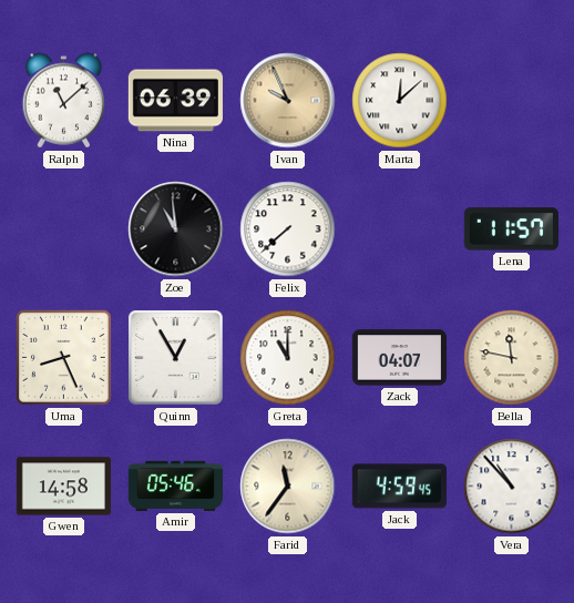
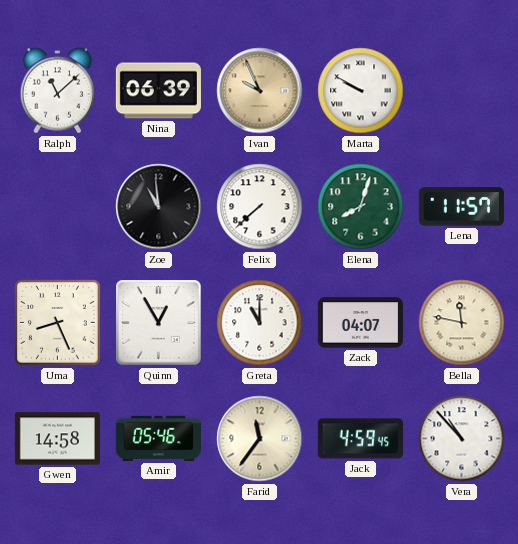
Marta: 12:08 -> 9:50 (361, 91)
Elena: none -> 8:03 (361, 207)
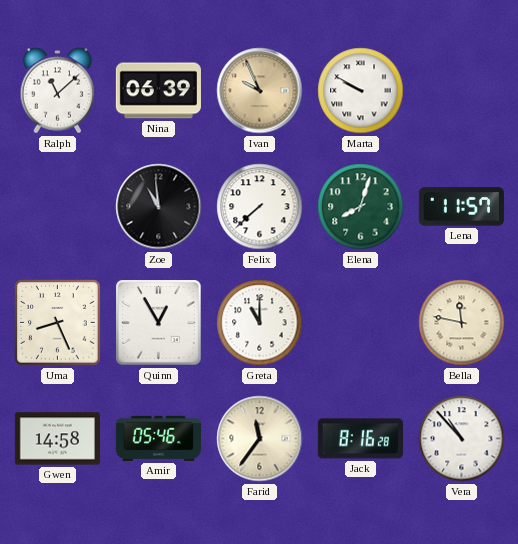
Zack: 04:07 -> none (360, 323)
Jack: 4:59 -> 8:16 (360, 439)
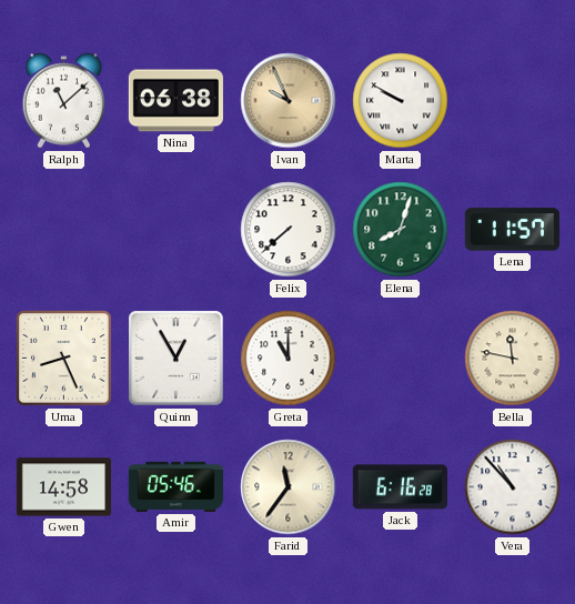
Nina: 06:39 -> 06:38 (175, 101)
Zoe: 10:59 -> none (159, 207)
Jack: 8:16 -> 6:16 (400, 487)
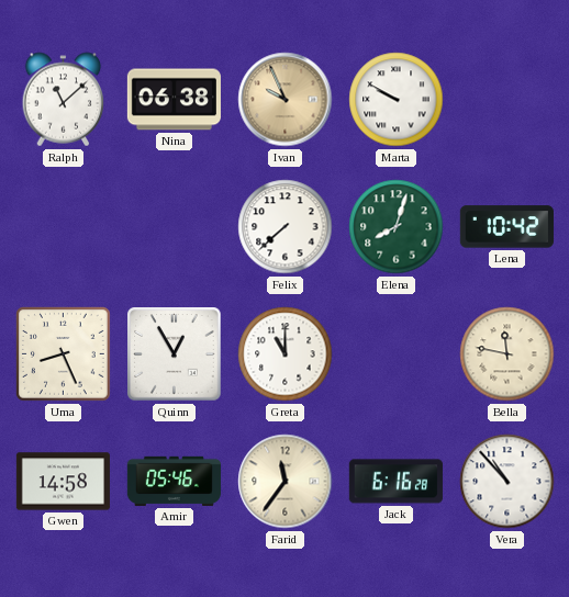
Lena: 11:57 -> 10:42 (506, 227)
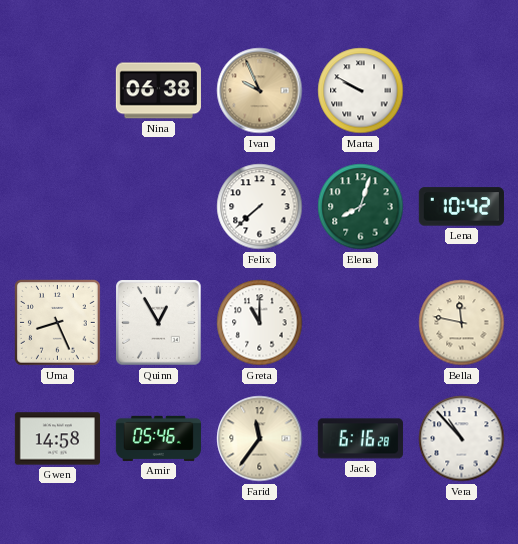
Ralph: 11:08 -> none (64, 100)
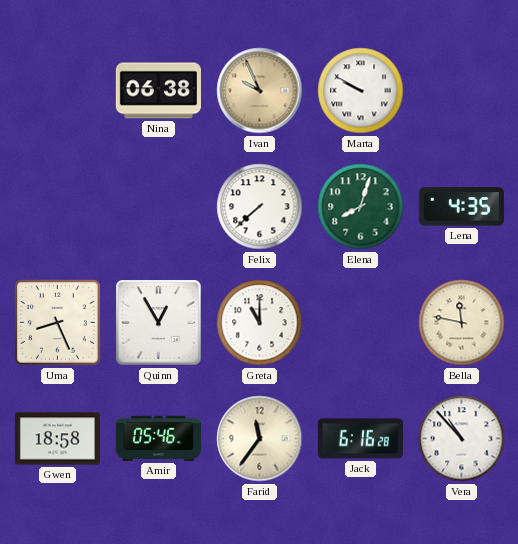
Lena: 10:42 -> 4:35 (461, 207)
Gwen: 14:58 -> 18:58 (57, 439)
